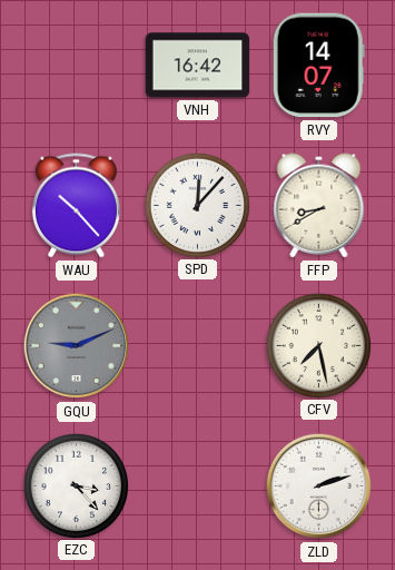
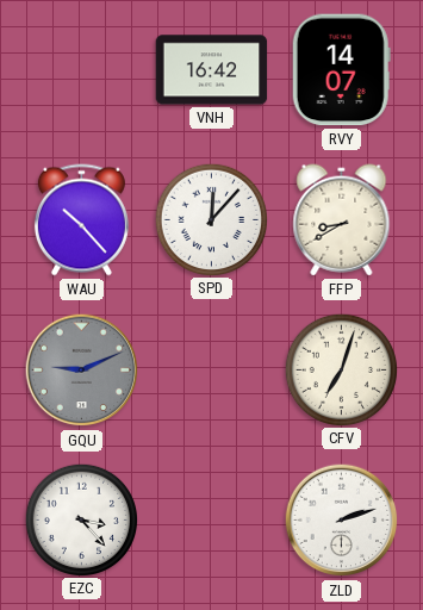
CFV: 7:28 -> 7:03 (341, 369)
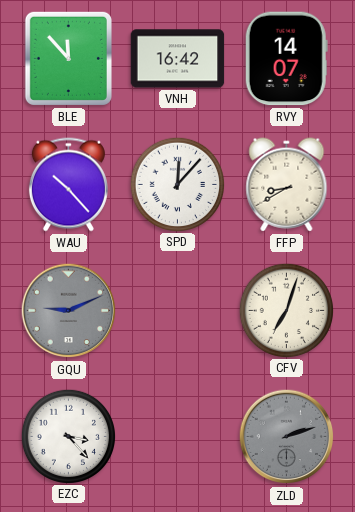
BLE: none -> 11:53 (68, 58)
ZLD dial: white -> grey (287, 437)
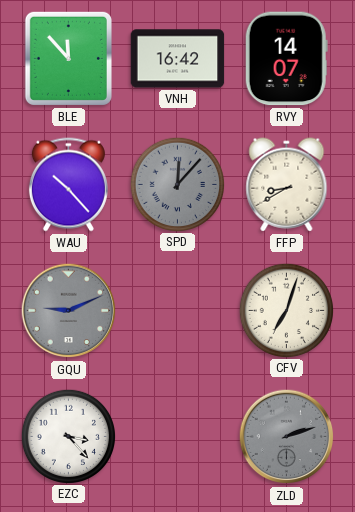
SPD dial: white -> grey (177, 184)
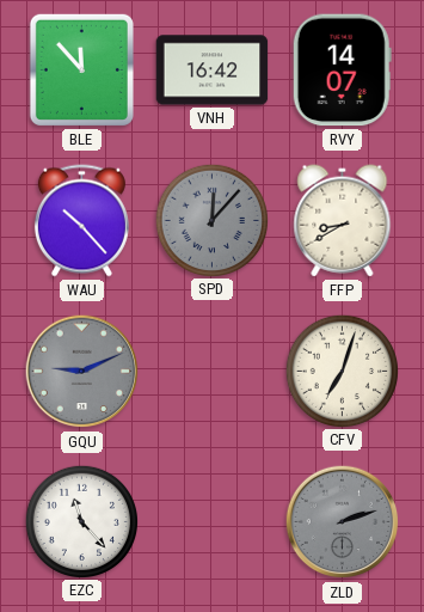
EZC: 3:23 -> 11:23 (81, 521)
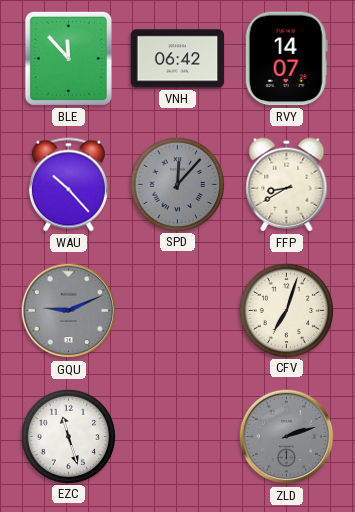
VNH: 16:42 -> 06:42 (178, 59)
EZC: 11:23 -> 11:27 (68, 436)
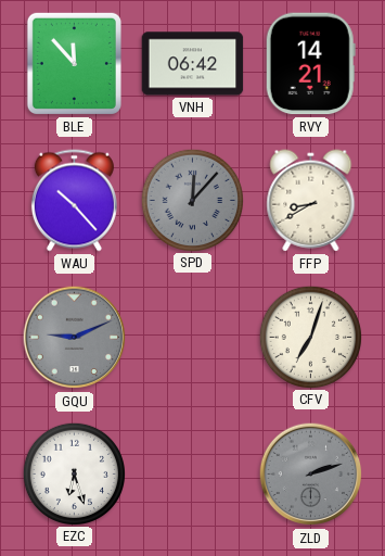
RVY: 14:07 -> 14:21 (310, 64)
EZC: 11:27 -> 6:27 (74, 473)
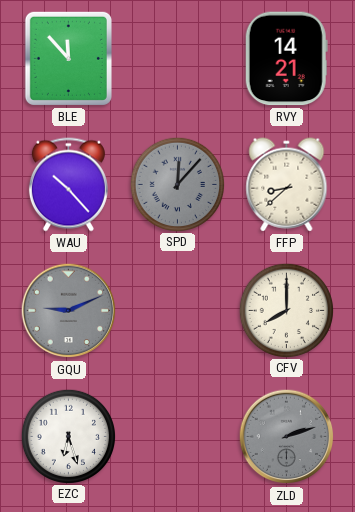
VNH: 06:42 -> none (193, 64)
FFP: 8:40 -> 8:38 (287, 185)
CFV: 7:03 -> 8:00 (286, 310)
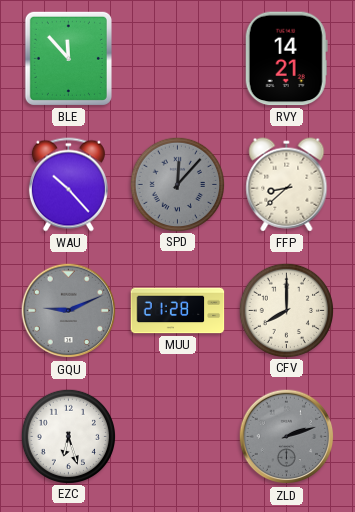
MUU: none -> 21:28 (178, 311)
